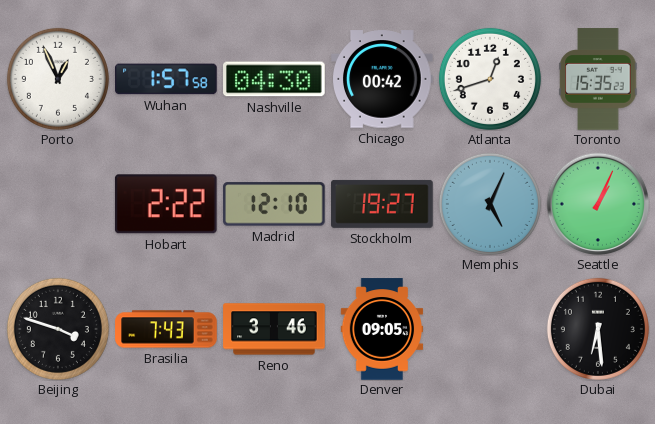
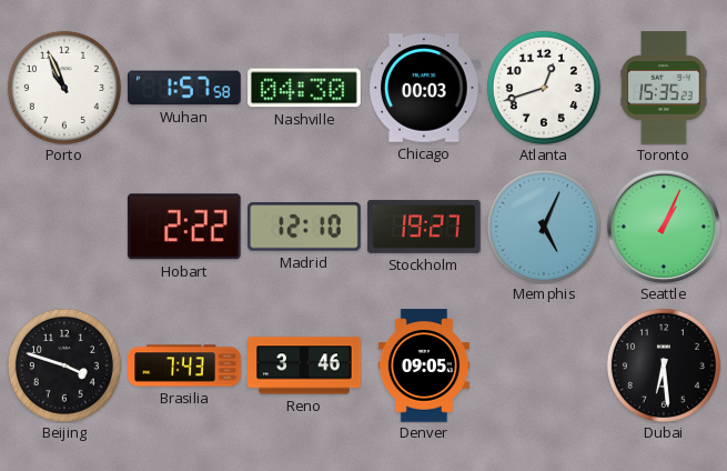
Porto: 12:56 -> 10:56 (64, 88)
Chicago: 00:42 -> 00:03 (424, 88)
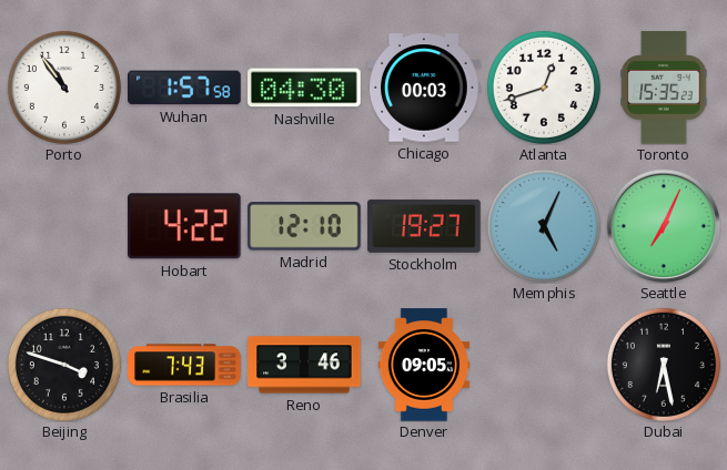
Porto: 10:56 -> 10:54 (64, 88)
Hobart: 2:22 -> 4:22 (184, 226)
Seattle: 1:04 -> 7:04 (664, 226)
Dubai: 6:29 -> 6:28 (664, 365)
